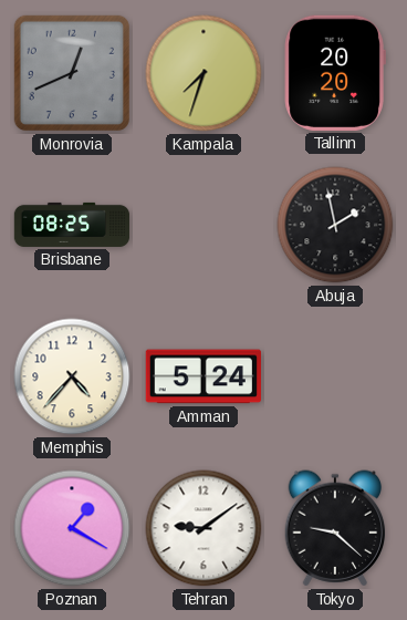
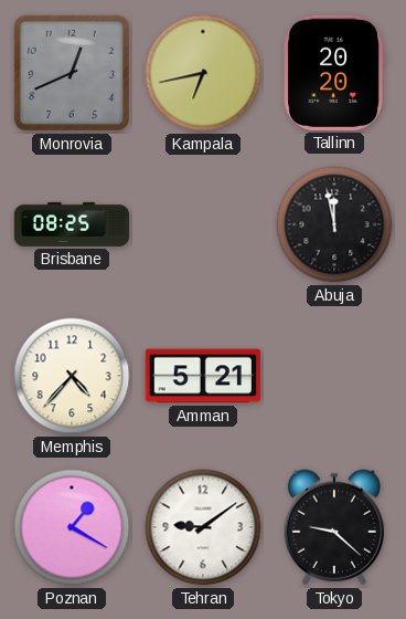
Kampala: 7:33 -> 6:43 (203, 73)
Abuja: 1:58 -> 11:58 (334, 224)
Amman: 5:24 -> 5:21 (202, 376)
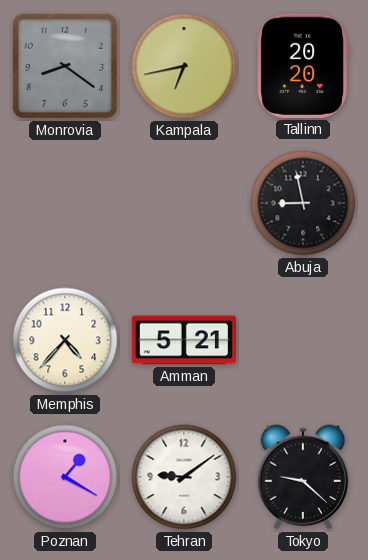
Monrovia: 12:41 -> 8:21 (65, 66)
Brisbane: 08:25 -> none (72, 224)
Abuja: 11:58 -> 8:58 (303, 203)
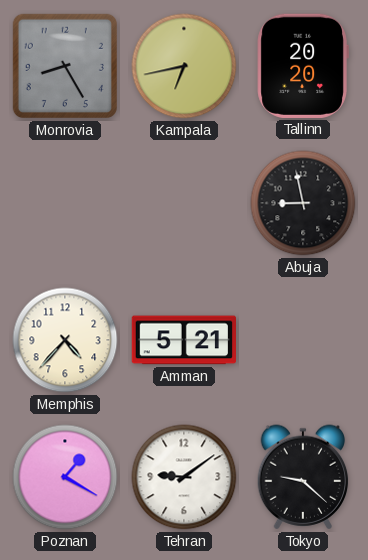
Monrovia: 8:21 -> 8:25 (65, 66)
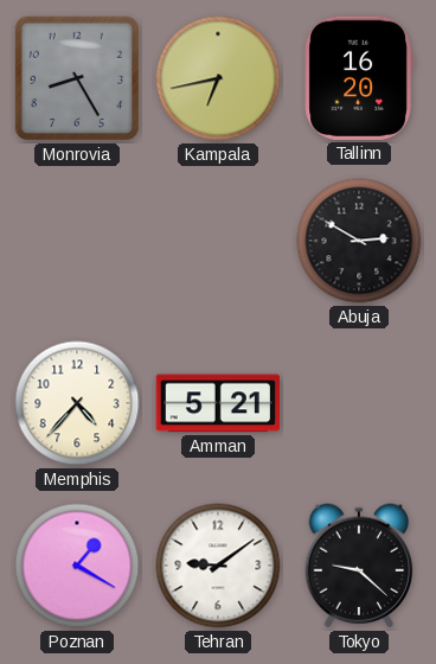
Tallinn: 20:20 -> 16:20 (359, 78)
Abuja: 8:58 -> 2:50 (359, 241)
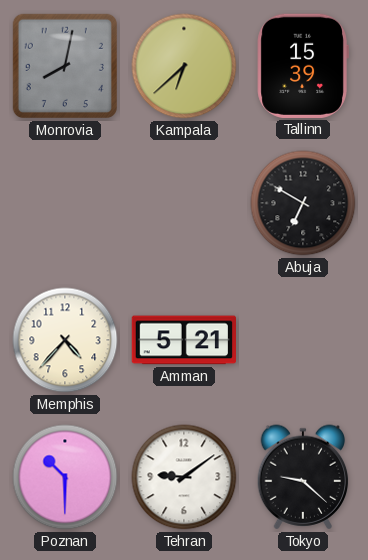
Monrovia: 8:25 -> 8:02 (65, 66)
Kampala: 6:43 -> 6:38 (184, 66)
Tallinn: 16:20 -> 15:39 (303, 66)
Abuja: 2:50 -> 6:50 (303, 203)
Poznan: 1:20 -> 10:30 (65, 477)
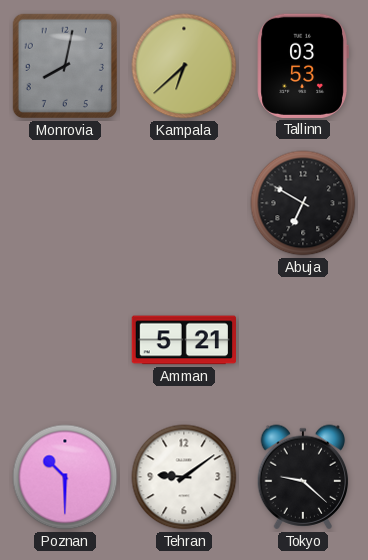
Tallinn: 15:39 -> 03:53 (303, 66)
Memphis: 4:37 -> none (65, 340)
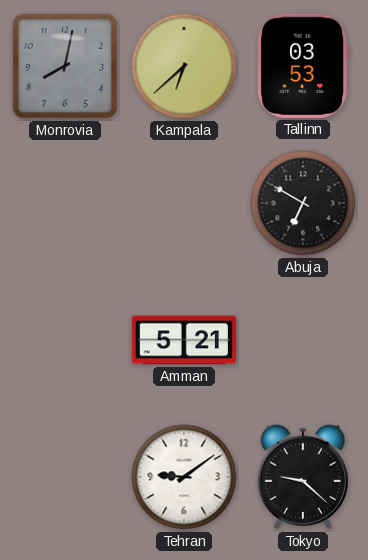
Poznan: 10:30 -> none (65, 477)
